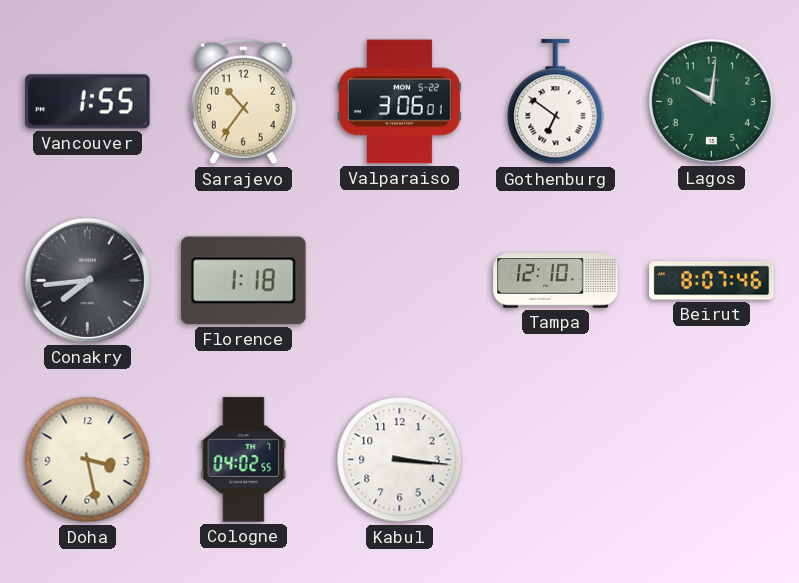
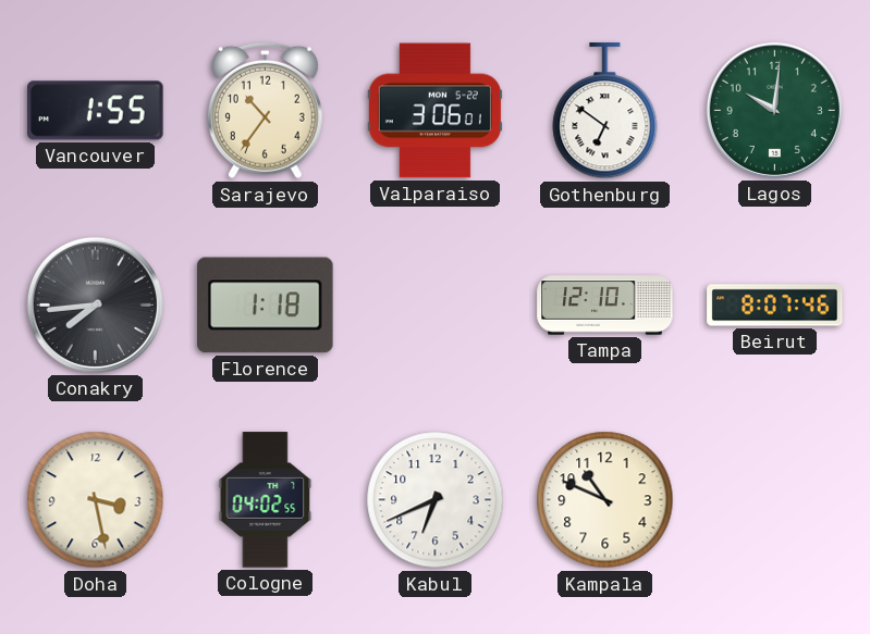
Kabul: 3:16 -> 6:41 (436, 500)
Kampala: none -> 10:49 (605, 500)
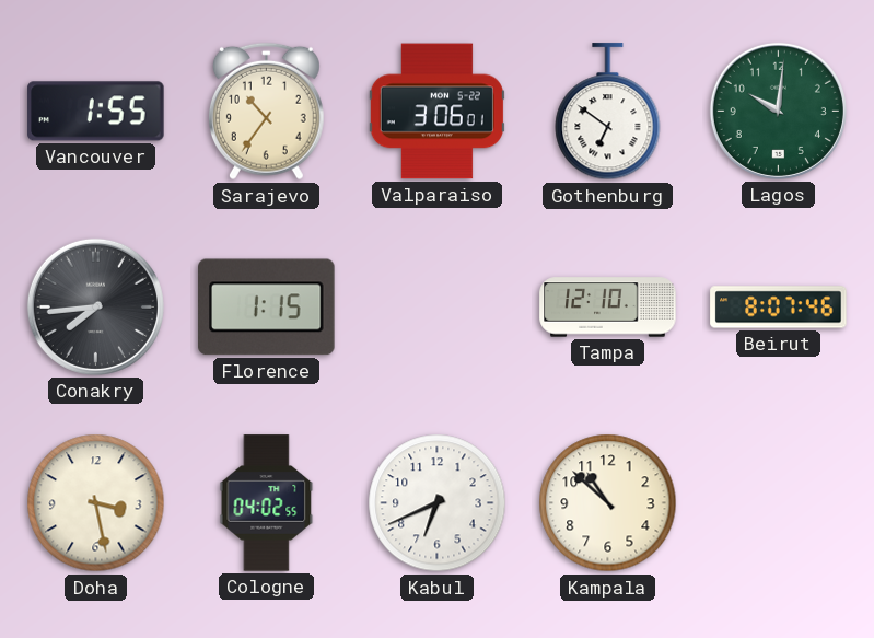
Florence: 1:18 -> 1:15 (267, 308)
Kampala: 10:49 -> 10:52 (608, 503)
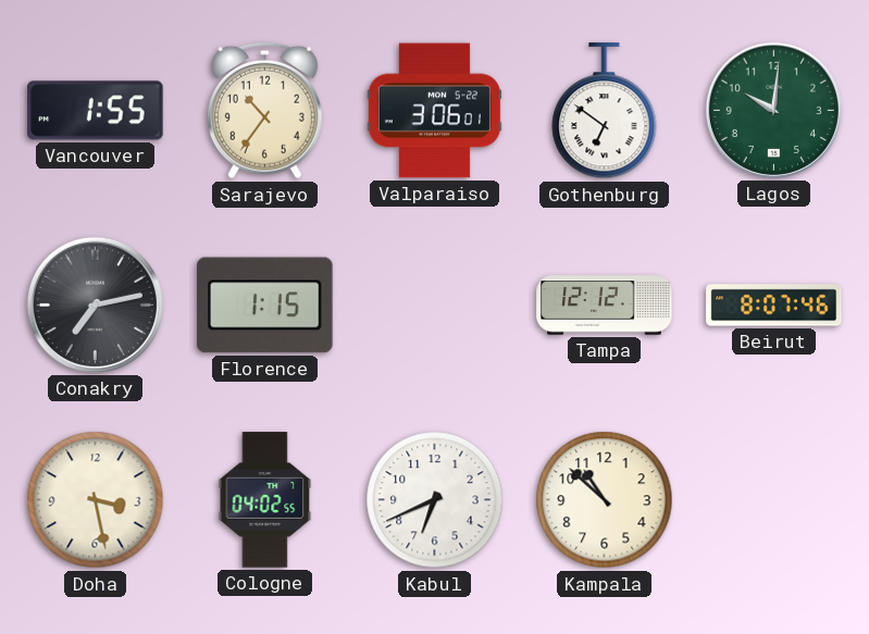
Conakry: 7:44 -> 7:13 (95, 304)
Tampa: 12:10 -> 12:12 (605, 306)
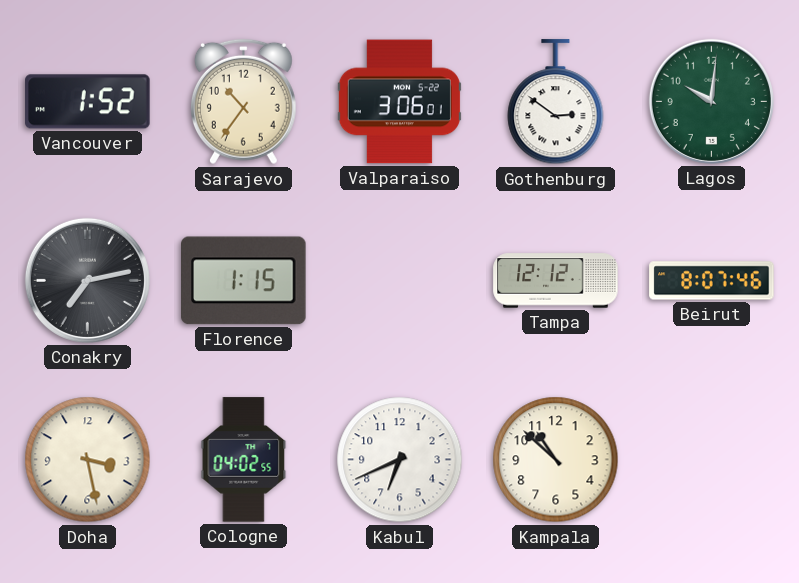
Vancouver: 1:55 -> 1:52 (88, 102)
Gothenburg: 6:51 -> 2:51 (556, 102)
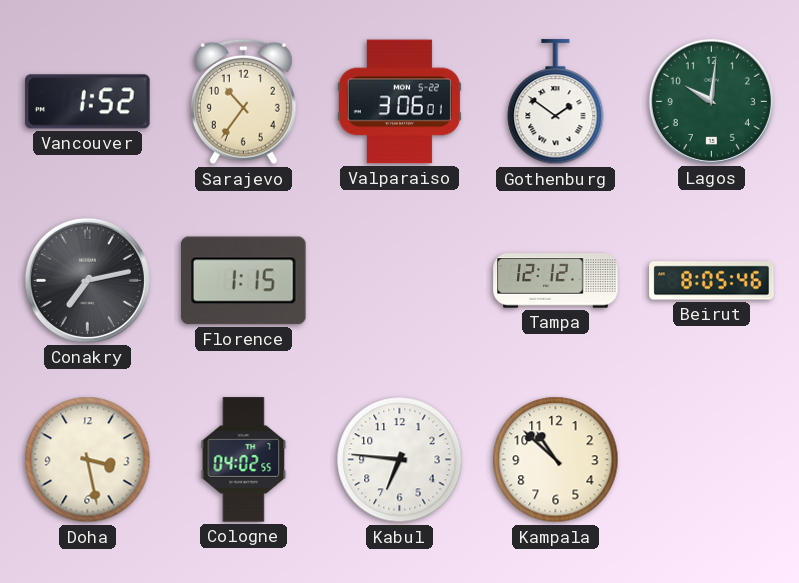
Gothenburg: 2:51 -> 1:51 (556, 102)
Beirut: 8:07 -> 8:05 (712, 281)
Kabul: 6:41 -> 6:46 (400, 460)
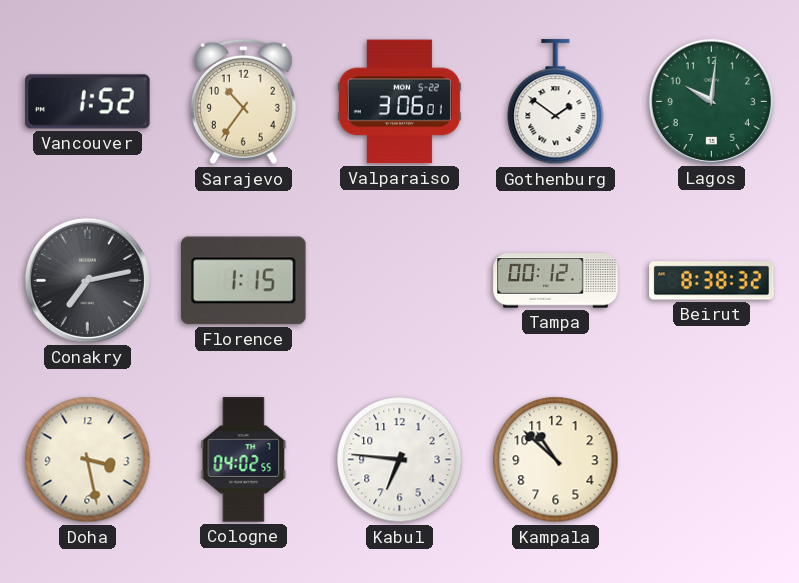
Tampa: 12:12 -> 00:12 (556, 281)
Beirut: 8:05 -> 8:38 (712, 281)
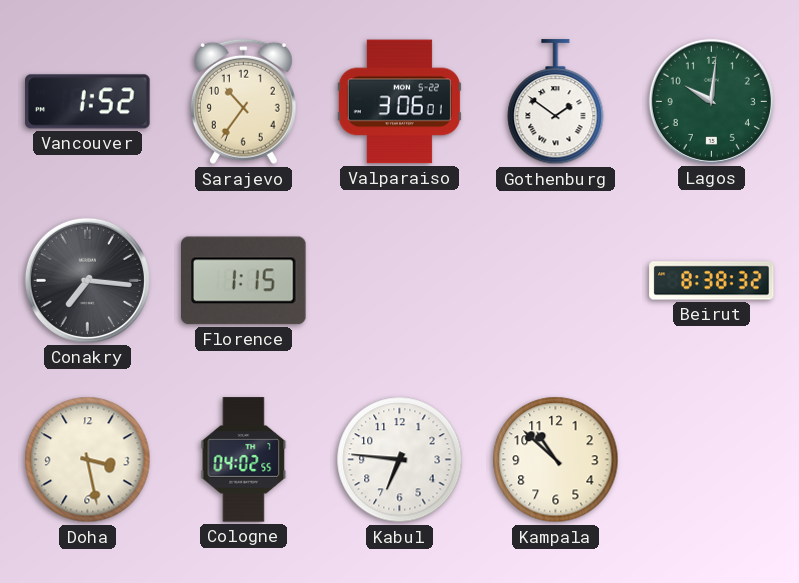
Conakry: 7:13 -> 7:16 (87, 280)
Tampa: 00:12 -> none (556, 281)
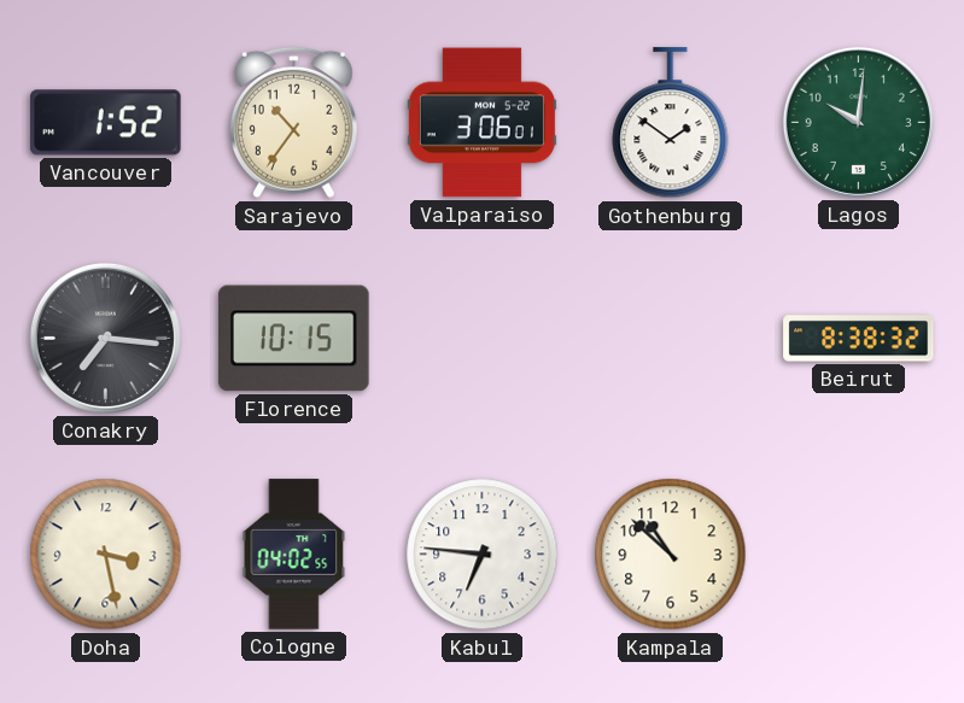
Florence: 1:15 -> 10:15 (294, 339)
